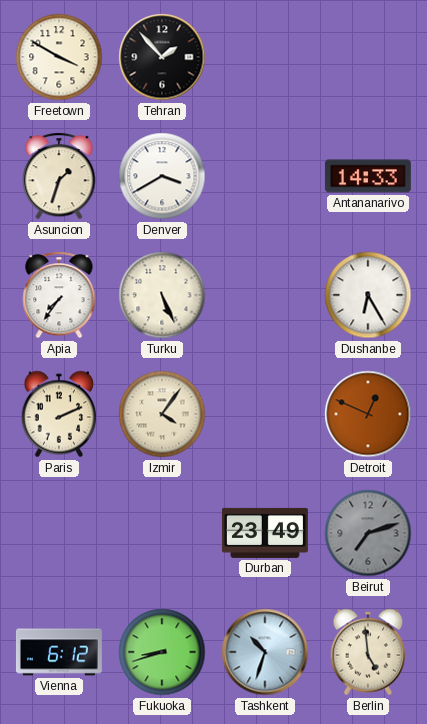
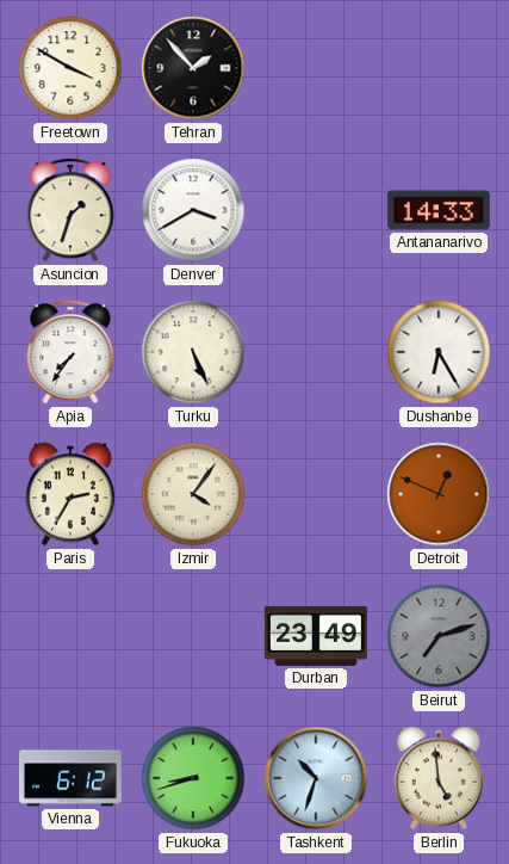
Paris: 2:11 -> 2:35 (70, 494)
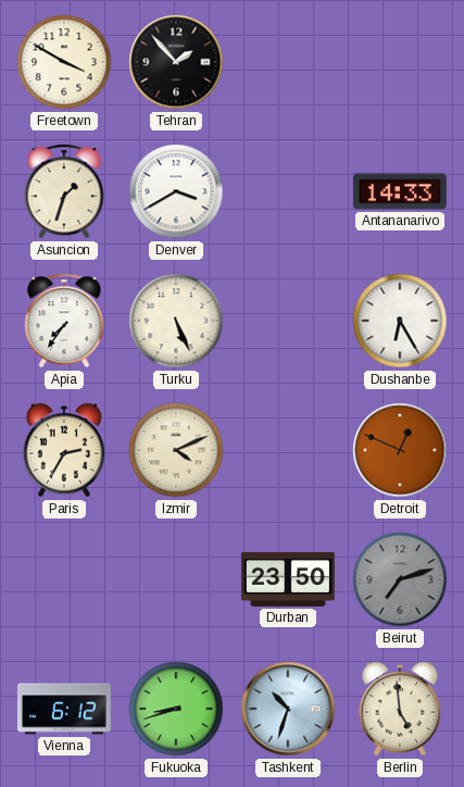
Izmir: 4:06 -> 4:11 (176, 450)
Durban: 23:49 -> 23:50 (288, 579)
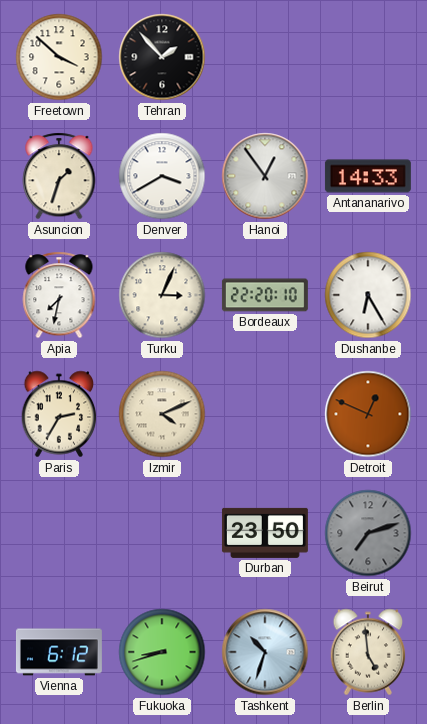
Freetown: 3:50 -> 3:52 (59, 57)
Hanoi: none -> 12:54 (265, 176)
Apia: 7:36 -> 7:32 (59, 295)
Turku: 5:26 -> 3:04 (162, 295)
Bordeaux: none -> 22:20 (265, 295)
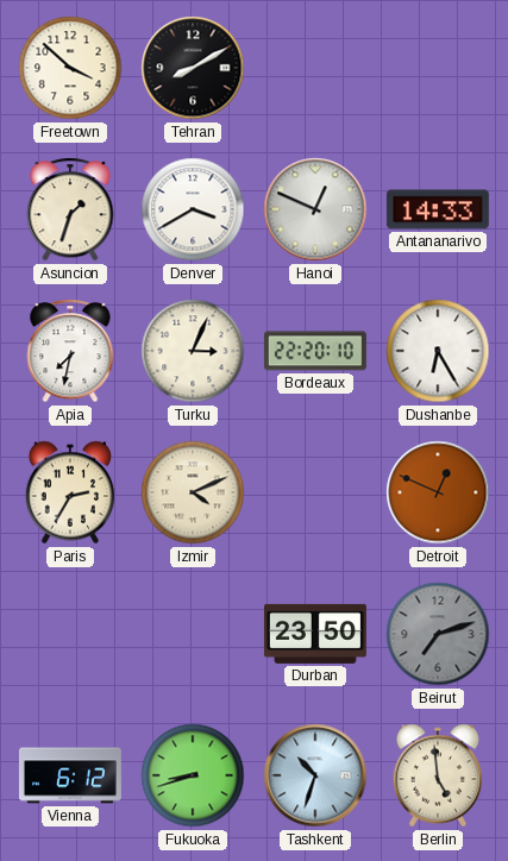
Tehran: 1:53 -> 8:10 (193, 68)
Hanoi: 12:54 -> 12:49 (315, 209)
